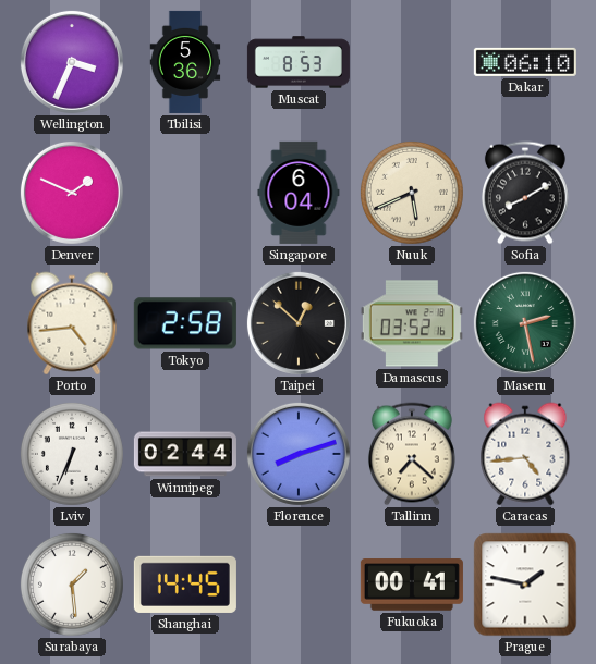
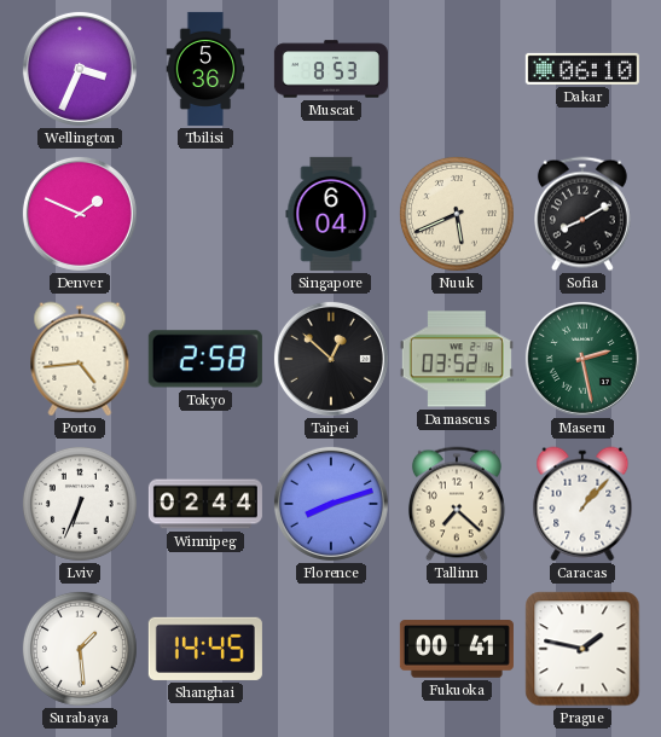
Caracas: 4:44 -> 1:07 (582, 504)
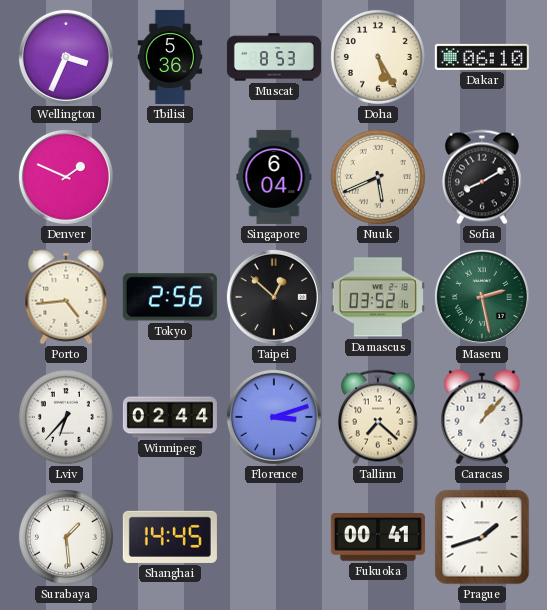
Doha: none -> 5:25 (378, 57)
Tokyo: 2:58 -> 2:56 (170, 297)
Lviv: 6:34 -> 6:37 (66, 417)
Florence: 8:12 -> 3:12 (274, 417)
Prague: 1:47 -> 1:42 (482, 537)
